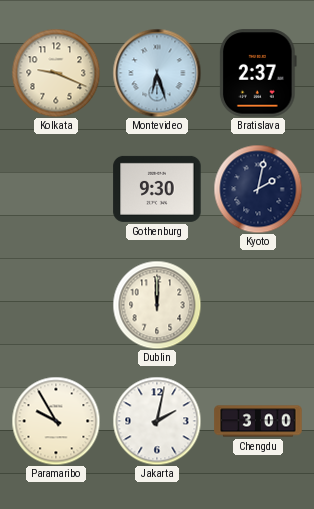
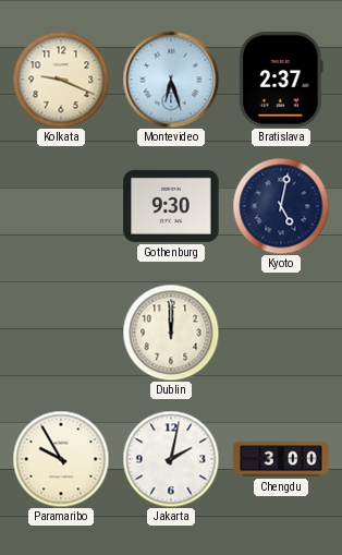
Kyoto: 2:02 -> 5:02 (281, 206)
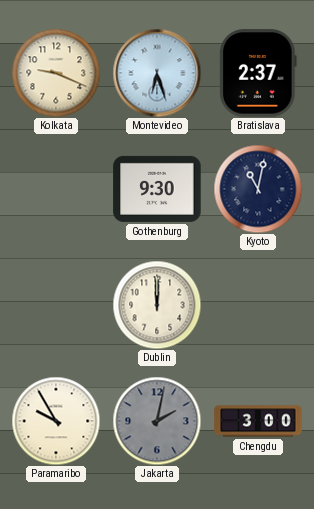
Kyoto: 5:02 -> 11:02 (258, 189)
Jakarta dial: white -> grey (157, 421)
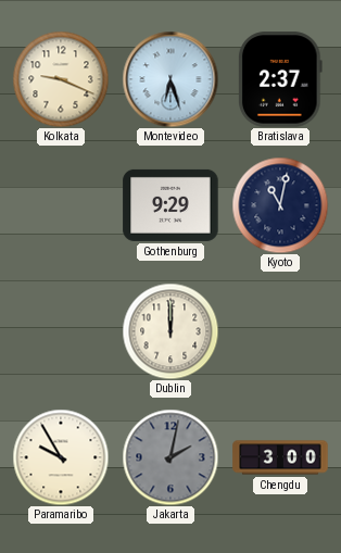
Gothenburg: 9:30 -> 9:29 (171, 205)
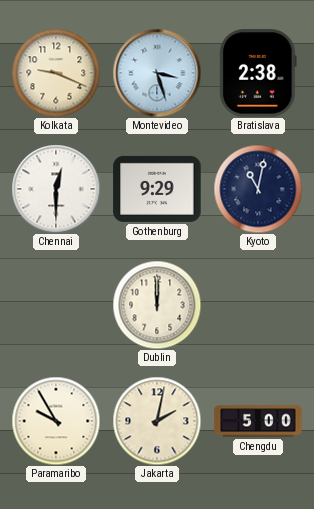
Montevideo: 6:27 -> 3:27 (157, 73)
Bratislava: 2:37 -> 2:38 (259, 73)
Chennai: none -> 12:30 (56, 189)
Jakarta dial: grey -> cream (157, 421)
Chengdu: 3:00 -> 5:00 (258, 421)
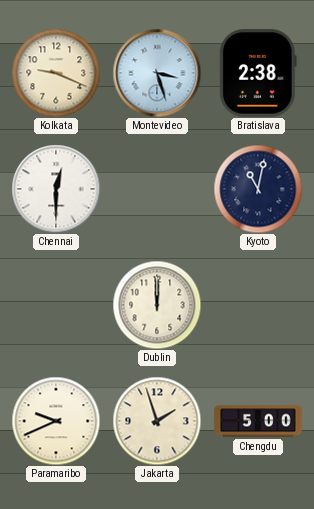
Gothenburg: 9:29 -> none (157, 189)
Paramaribo: 9:55 -> 9:41 (56, 421)
Jakarta: 2:02 -> 1:57 (157, 421)
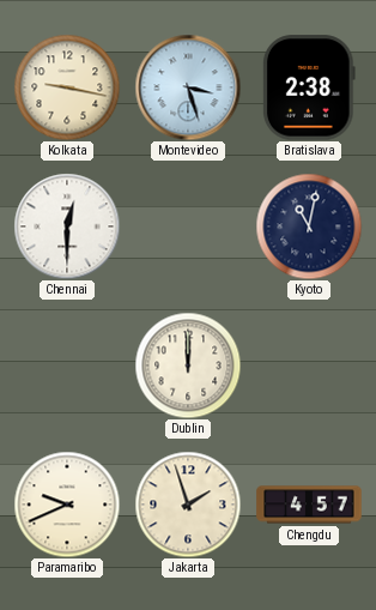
Kolkata: 9:19 -> 9:17 (67, 87)
Chengdu: 5:00 -> 4:57 (309, 505)
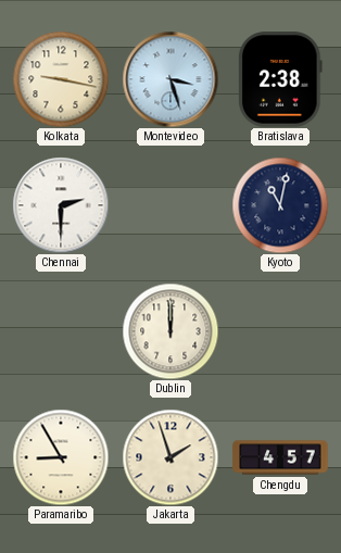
Chennai: 12:30 -> 2:30 (61, 205)
Paramaribo: 9:41 -> 8:55 (61, 457)
